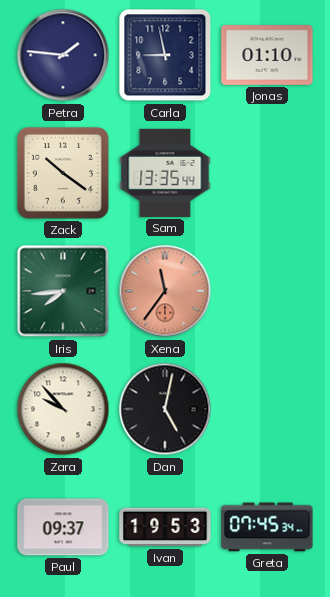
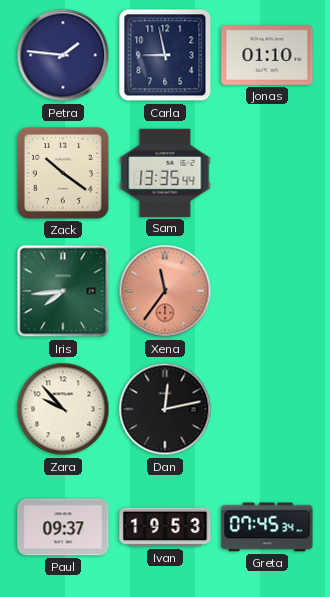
Dan: 5:02 -> 12:13 (165, 409)
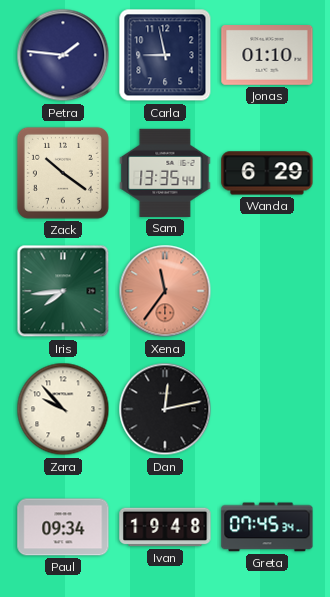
Wanda: none -> 6:29 (267, 173)
Paul: 09:37 -> 09:34 (63, 527)
Ivan: 19:53 -> 19:48 (165, 527)
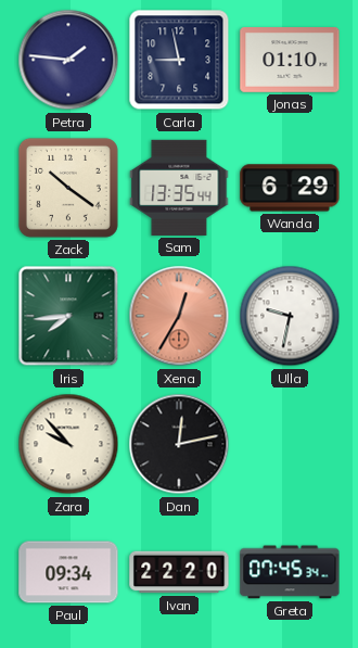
Xena: 11:36 -> 12:35 (179, 316)
Ulla: none -> 9:32 (290, 316)
Ivan: 19:48 -> 22:20 (179, 572)
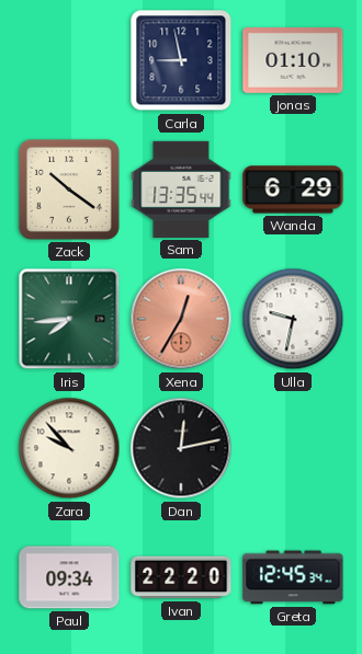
Petra: 1:46 -> none (68, 60)
Greta: 07:45 -> 12:45 (293, 577)
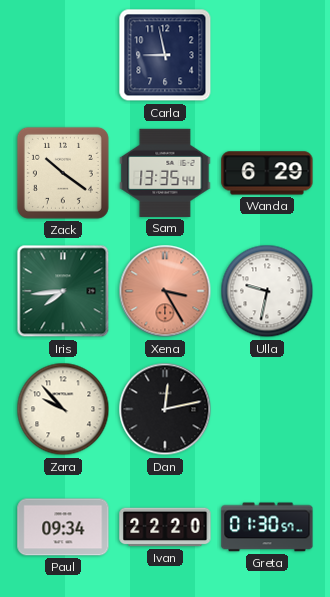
Jonas: 01:10 -> none (293, 61)
Xena: 12:35 -> 3:25 (165, 291)
Greta: 12:45 -> 01:30 (267, 527)
